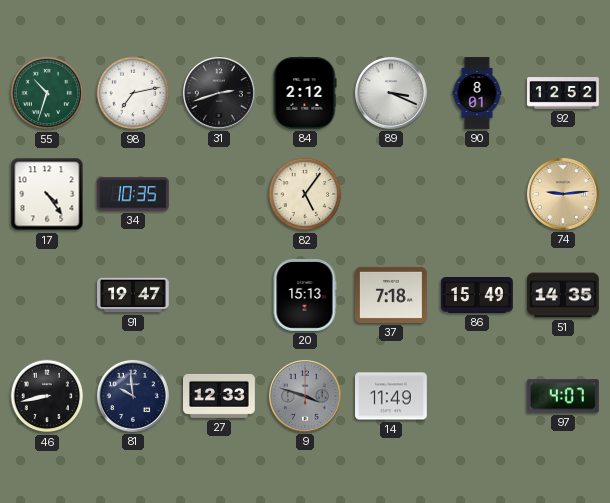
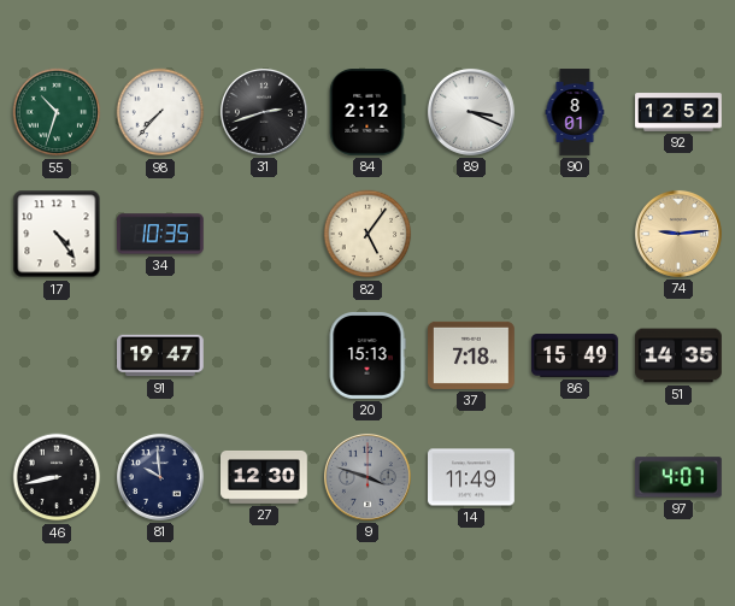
98: 7:13 -> 7:37 (160, 112)
27: 12:33 -> 12:30 (265, 477)
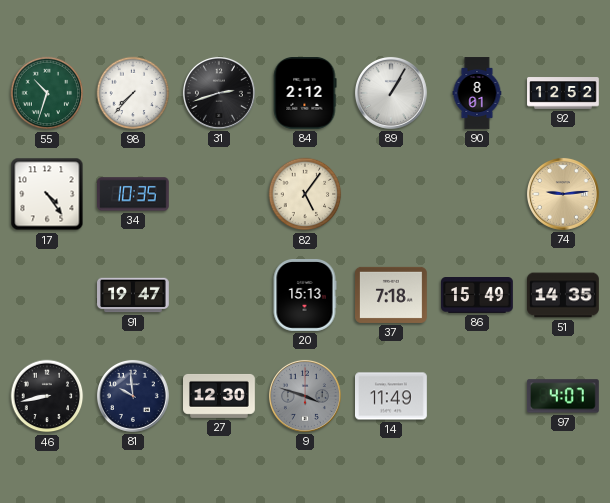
89: 3:19 -> 1:05 (391, 93)
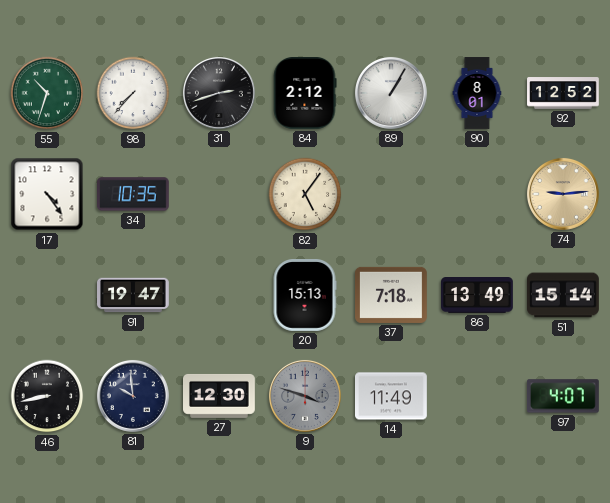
86: 15:49 -> 13:49 (478, 296)
51: 14:35 -> 15:14 (564, 295)
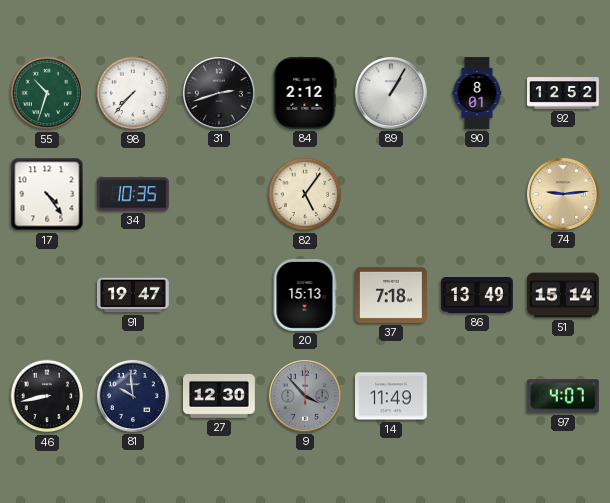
9: 3:48 -> 3:53 (305, 396)
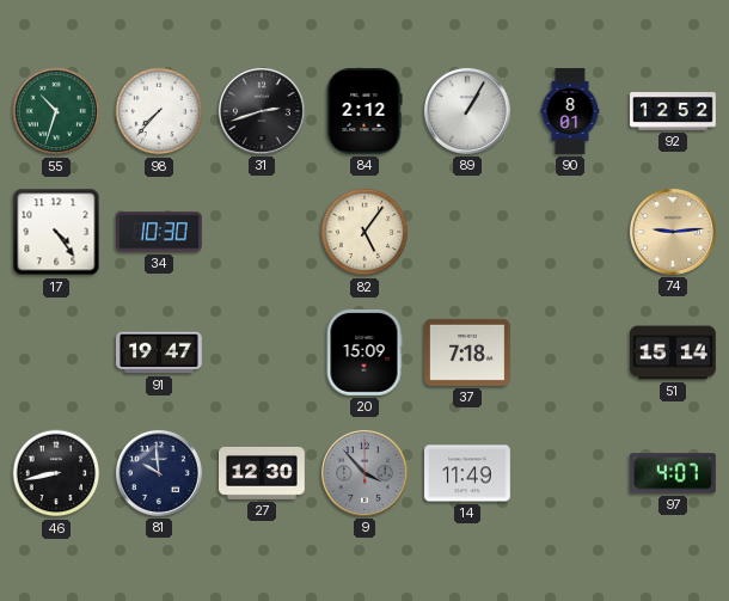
34: 10:35 -> 10:30 (160, 232)
20: 15:13 -> 15:09 (364, 354)
86: 13:49 -> none (478, 296)
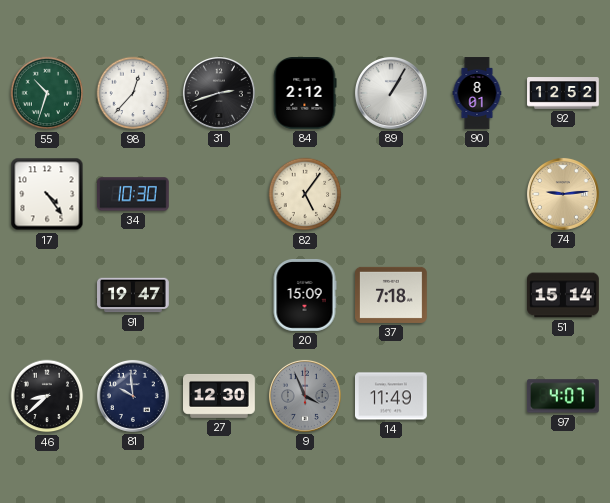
98: 7:37 -> 12:37 (133, 93)
46: 8:43 -> 8:38 (47, 396)
9: 3:53 -> 3:56 (305, 396)
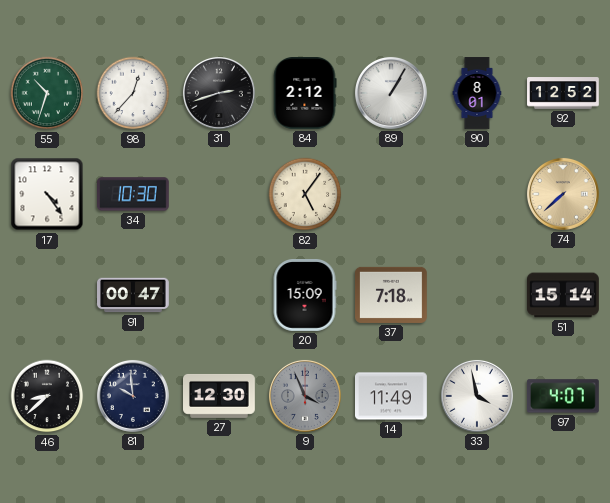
74: 9:14 -> 7:38 (563, 194)
91: 19:47 -> 00:47 (134, 295)
33: none -> 3:58 (477, 396)
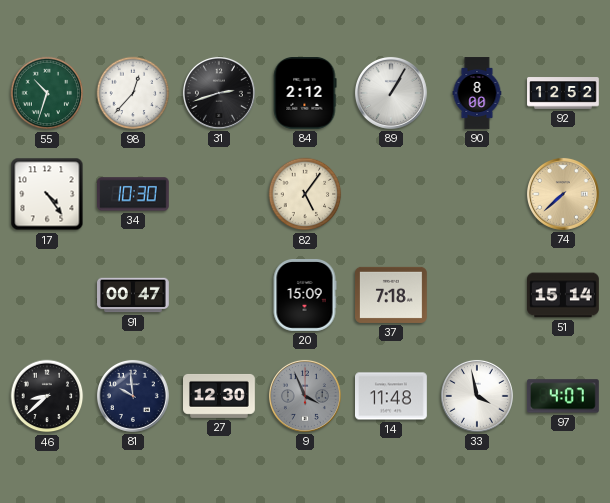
90: 8:01 -> 8:00 (477, 93)
14: 11:49 -> 11:48 (392, 396)
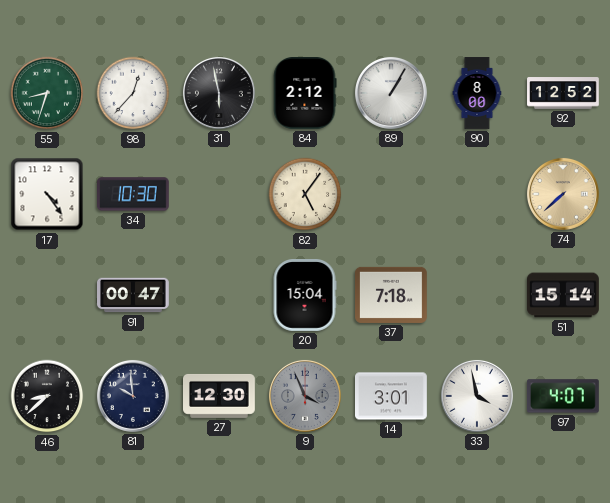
55: 10:33 -> 8:33 (47, 93)
31: 2:42 -> 5:58 (219, 93)
20: 15:09 -> 15:04 (305, 296)
14: 11:48 -> 3:01 (392, 396)
